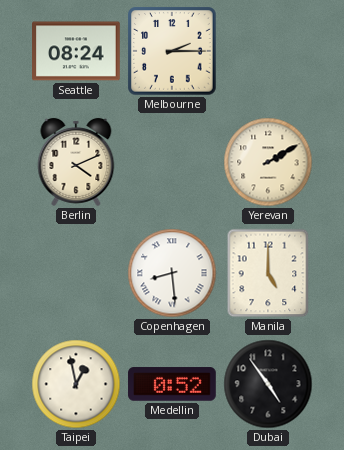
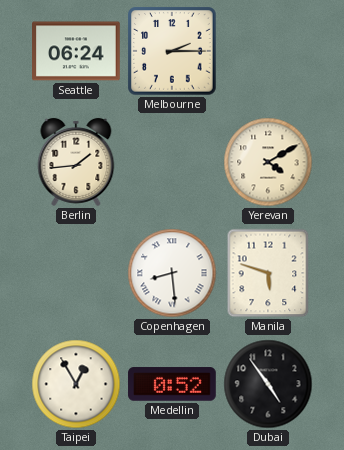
Seattle: 08:24 -> 06:24 (77, 51)
Berlin: 4:11 -> 1:44 (76, 162)
Yerevan: 2:10 -> 4:10 (268, 162)
Manila: 5:00 -> 5:48 (268, 273)
Taipei: 12:58 -> 12:55 (76, 384)
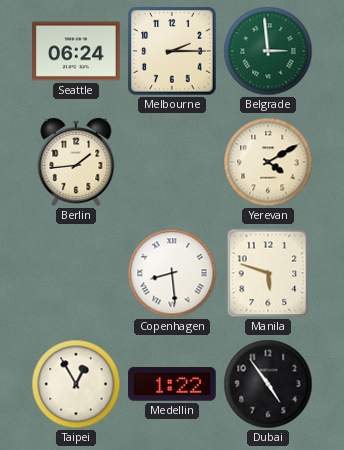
Belgrade: none -> 2:59 (268, 51)
Medellin: 0:52 -> 1:22 (172, 384)
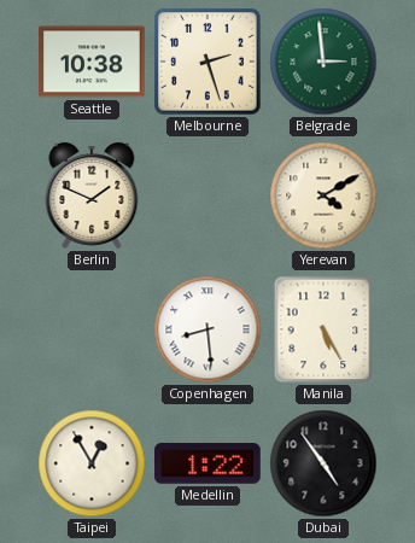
Seattle: 06:24 -> 10:38 (93, 62)
Melbourne: 2:15 -> 2:27 (207, 62)
Berlin: 1:44 -> 1:49 (92, 195)
Manila: 5:48 -> 5:25 (323, 329)
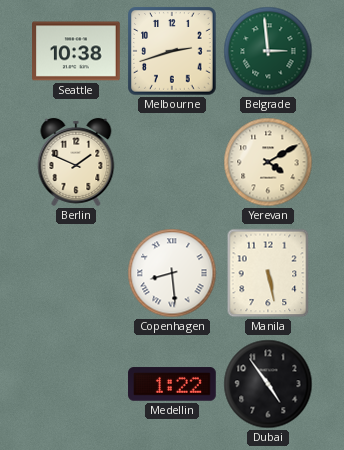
Melbourne: 2:27 -> 2:42 (172, 51)
Manila: 5:25 -> 5:28 (268, 273)
Taipei: 12:55 -> none (92, 463)
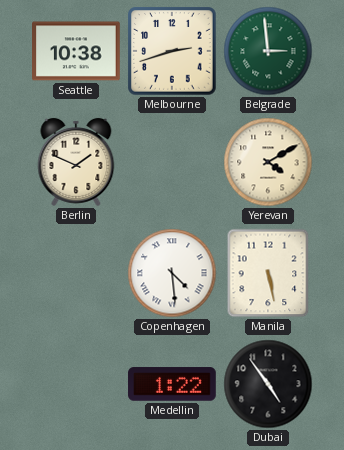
Copenhagen: 8:29 -> 4:29 (172, 273)
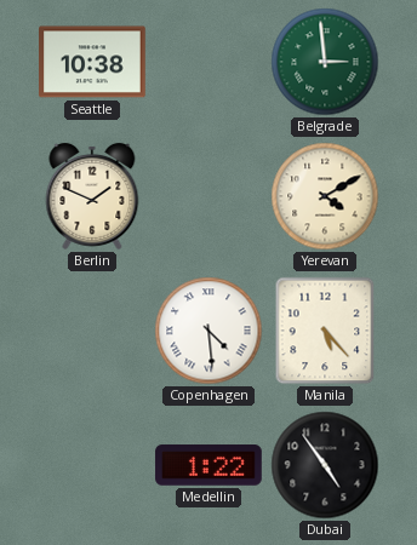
Melbourne: 2:42 -> none (172, 51)
Manila: 5:28 -> 5:23 (325, 331)
